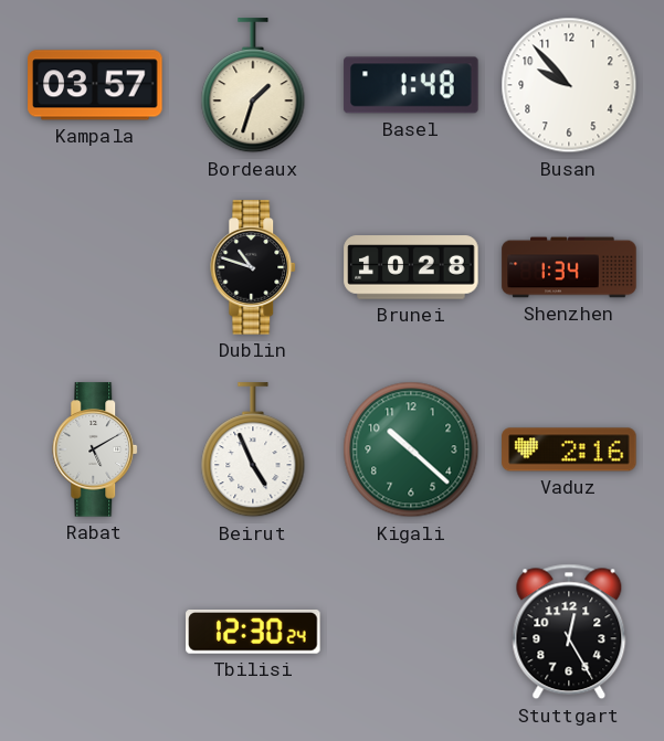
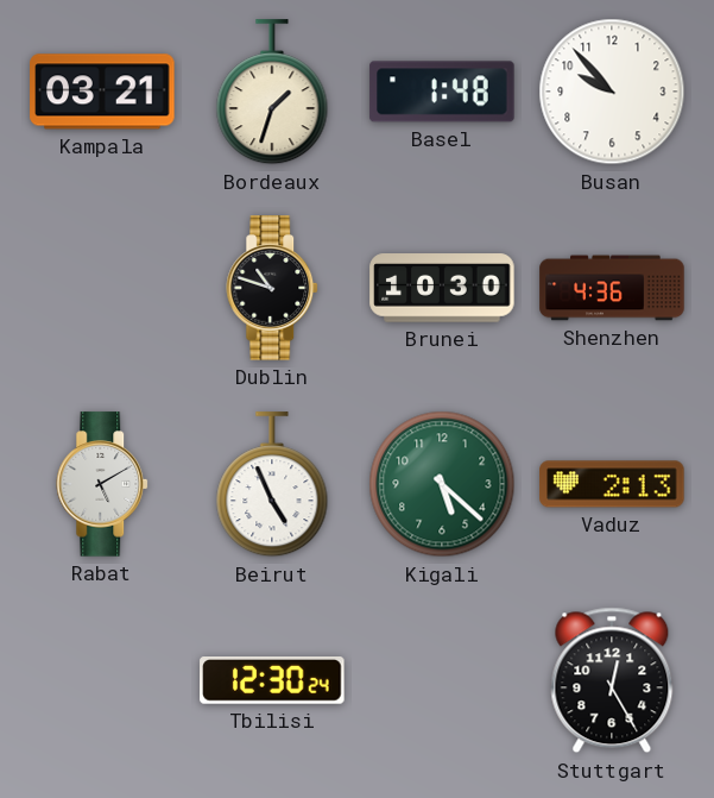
Kampala: 03:57 -> 03:21 (102, 92)
Brunei: 10:28 -> 10:30 (442, 288)
Shenzhen: 1:34 -> 4:36 (612, 288)
Kigali: 10:22 -> 5:22 (442, 484)
Vaduz: 2:16 -> 2:13 (612, 484)
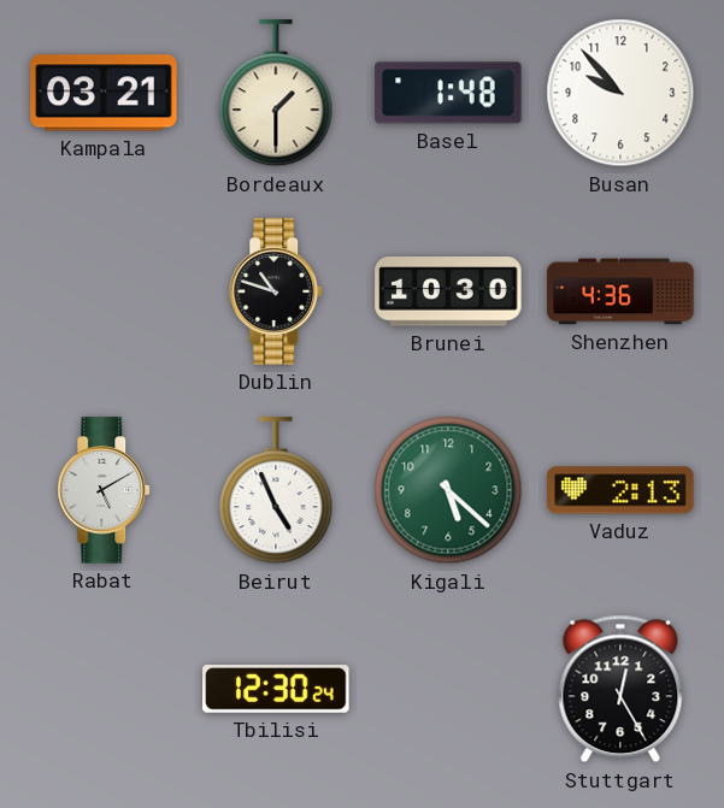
Bordeaux: 1:33 -> 1:30 (276, 94)
